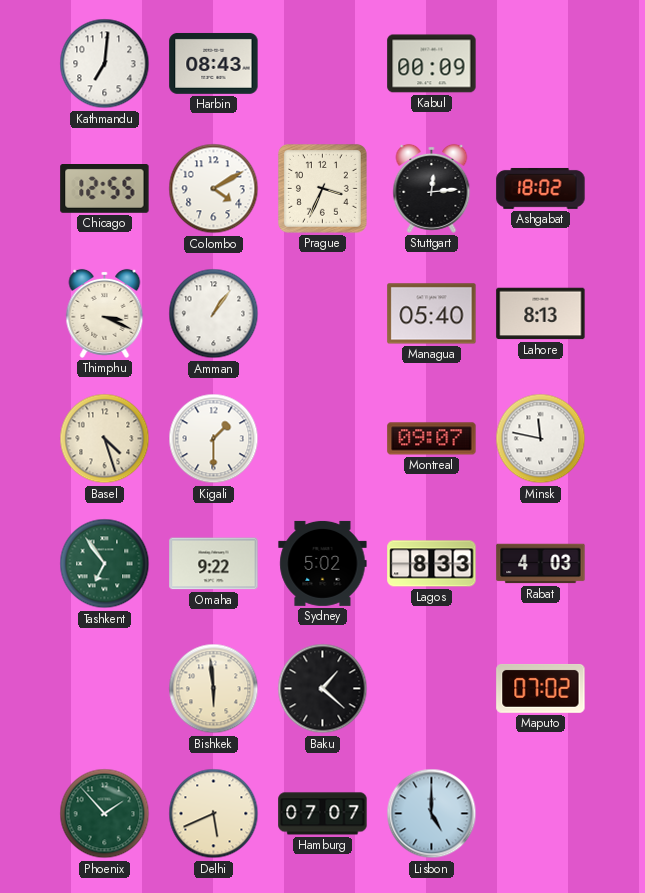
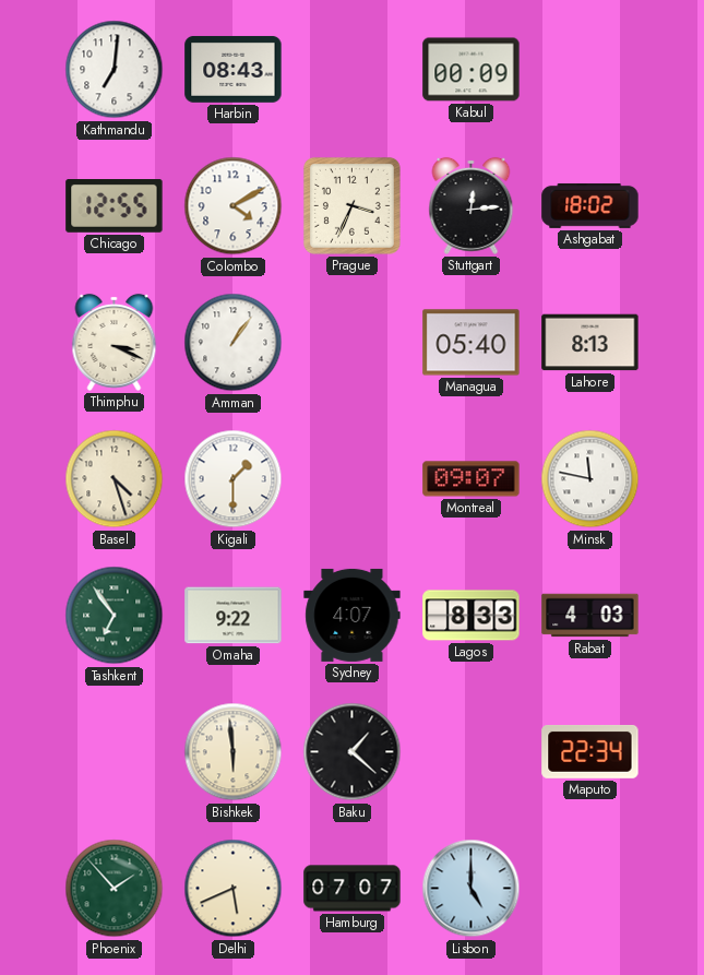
Sydney: 5:02 -> 4:07 (353, 615)
Maputo: 07:02 -> 22:34 (590, 751)
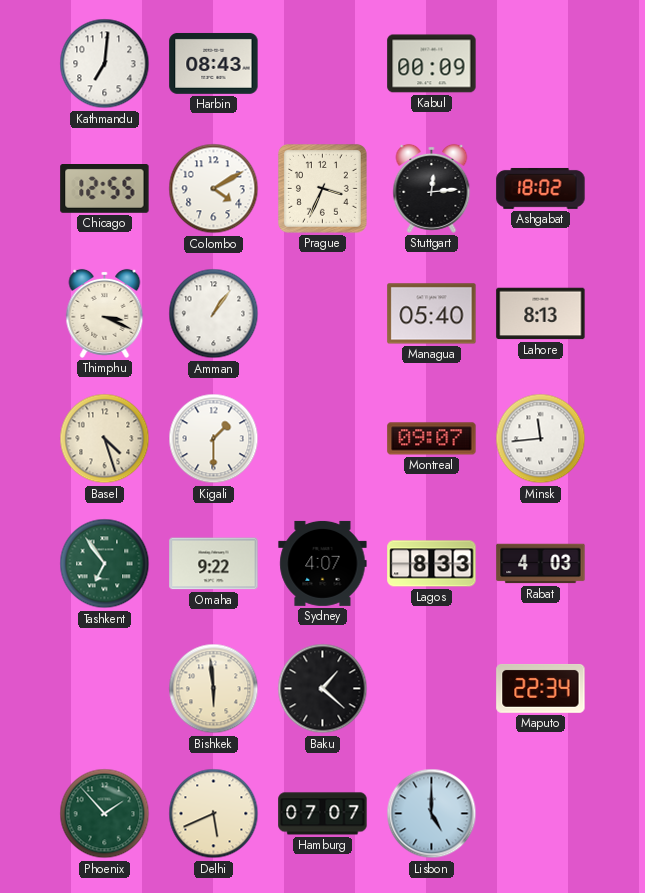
Minsk: 11:47 -> 11:44 (541, 439)
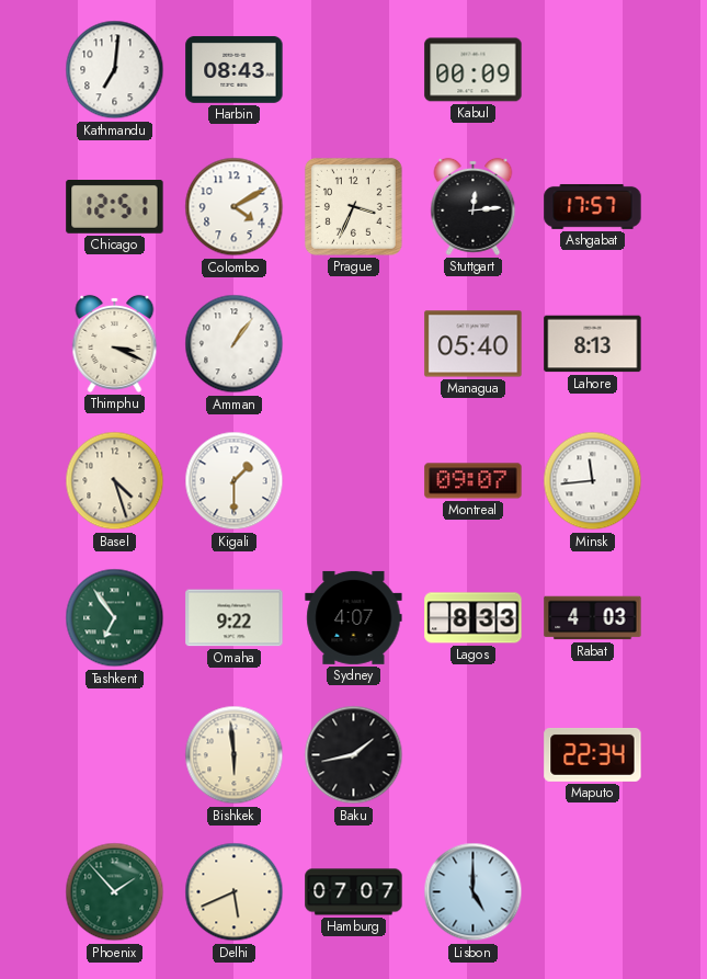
Chicago: 12:55 -> 12:51 (115, 207)
Ashgabat: 18:02 -> 17:57 (593, 206)
Baku: 1:22 -> 1:43 (354, 755)
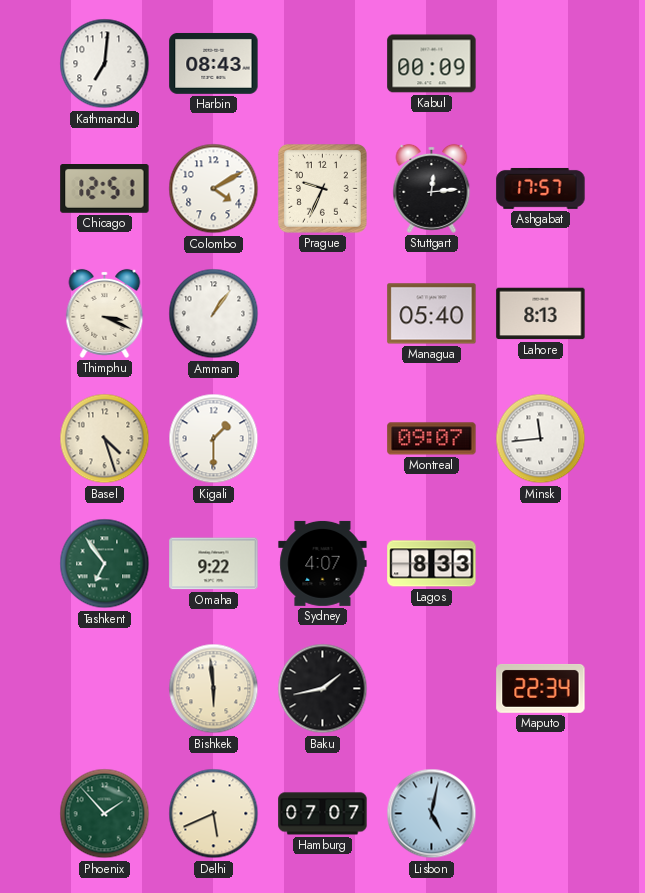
Prague: 3:34 -> 9:34 (322, 188)
Rabat: 4:03 -> none (593, 618)
Lisbon: 5:00 -> 5:02 (432, 814)
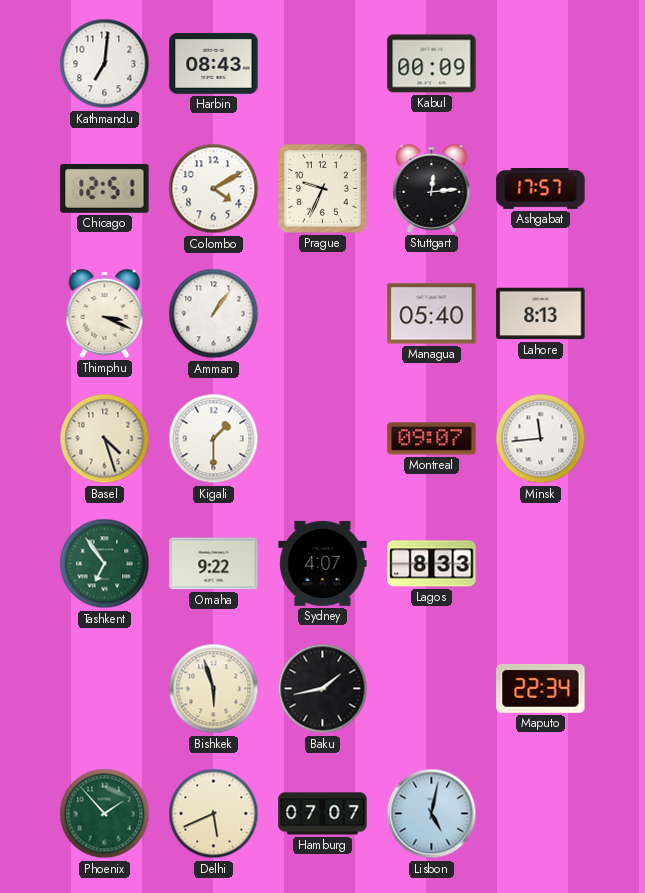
Bishkek: 5:59 -> 5:57 (214, 689)
